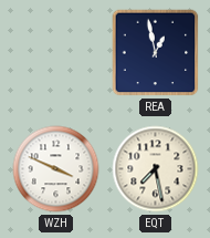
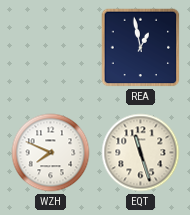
WZH: 3:49 -> 7:49 (51, 153)
EQT: 7:28 -> 11:27 (141, 153)
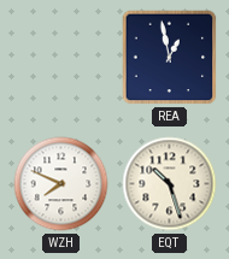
EQT: 11:27 -> 10:27 (170, 184)
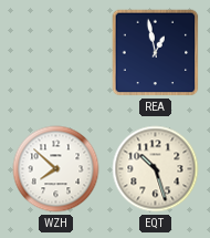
WZH: 7:49 -> 7:52 (56, 169)
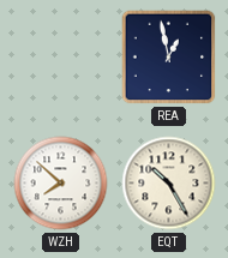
EQT: 10:27 -> 10:25 (169, 184)
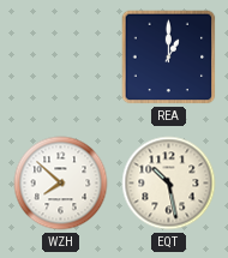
REA: 12:58 -> 1:00 (169, 58)
EQT: 10:25 -> 10:28 (169, 184)
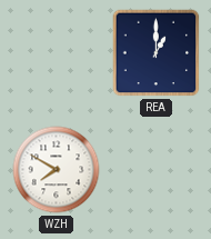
WZH: 7:52 -> 7:50 (57, 170)
EQT: 10:28 -> none (169, 184)
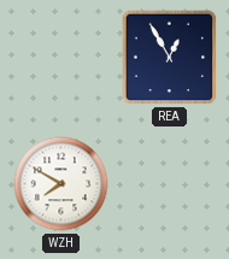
REA: 1:00 -> 12:55 (170, 58)
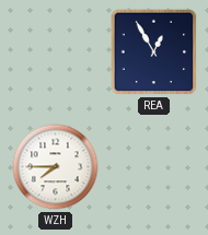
WZH: 7:50 -> 7:45 (56, 167)
